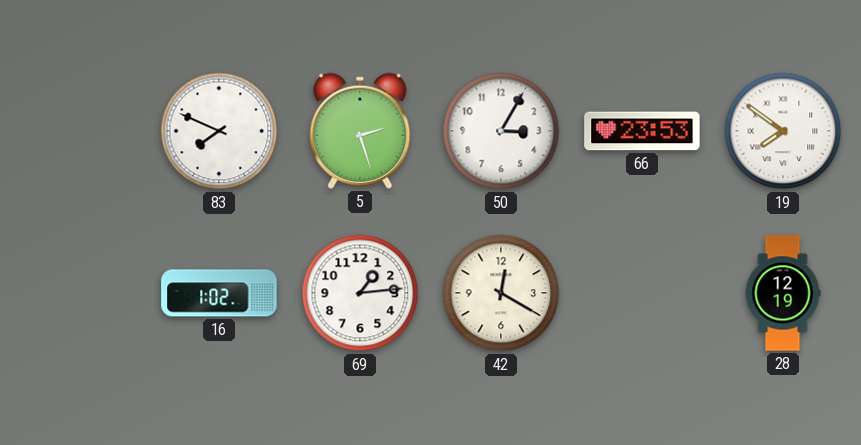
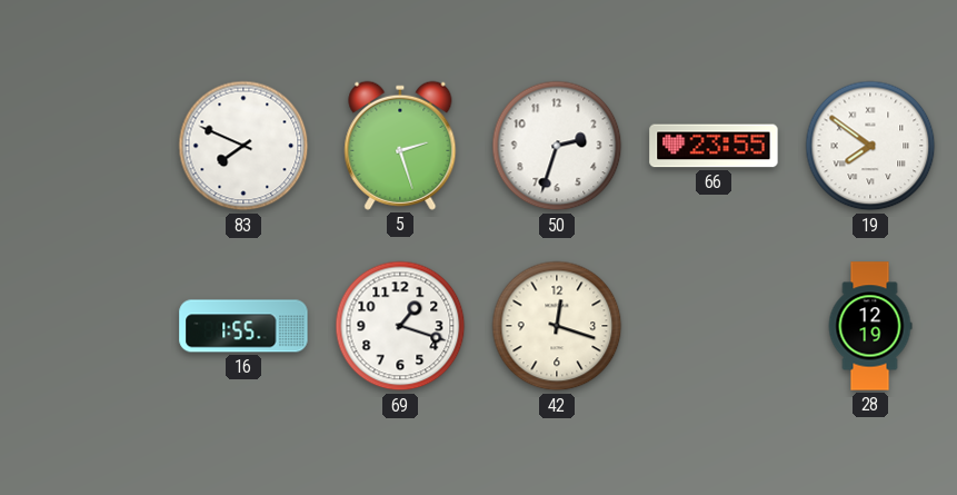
50: 3:05 -> 2:33 (557, 146)
66: 23:53 -> 23:55 (714, 146)
16: 1:02 -> 1:55 (243, 326)
69: 1:14 -> 1:18 (400, 326)
42: 12:20 -> 12:18 (557, 326)
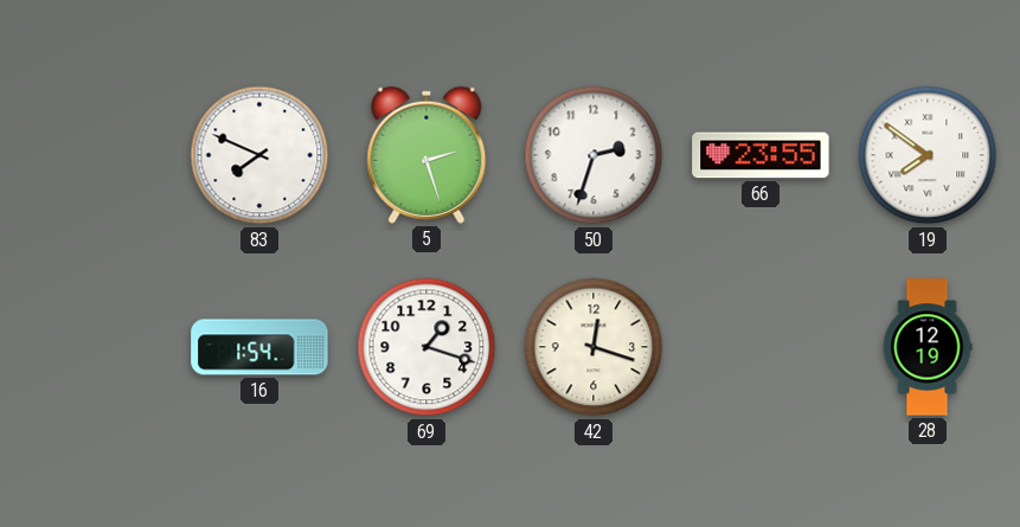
16: 1:55 -> 1:54 (259, 347)
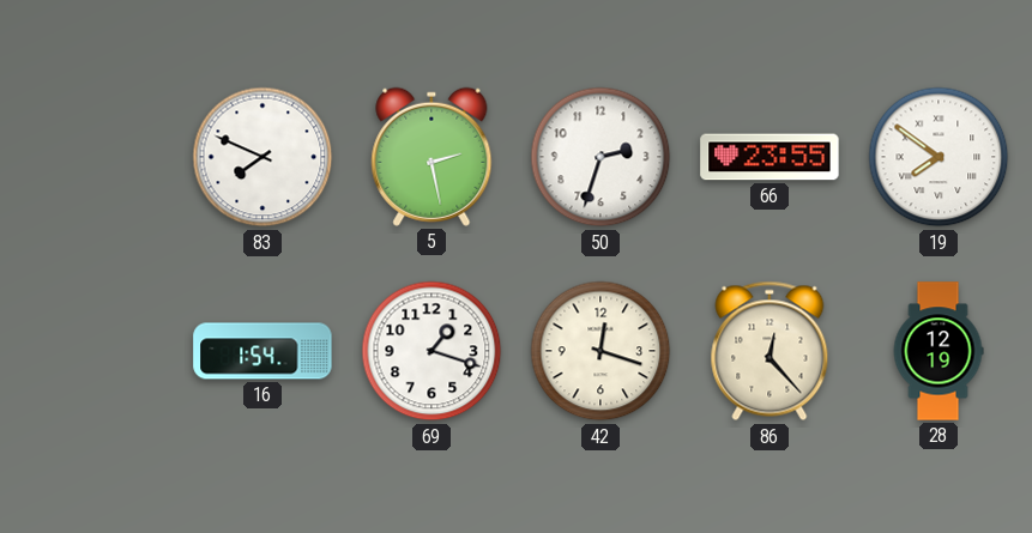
5: 2:27 -> 2:28 (431, 157)
86: none -> 12:23 (770, 351)
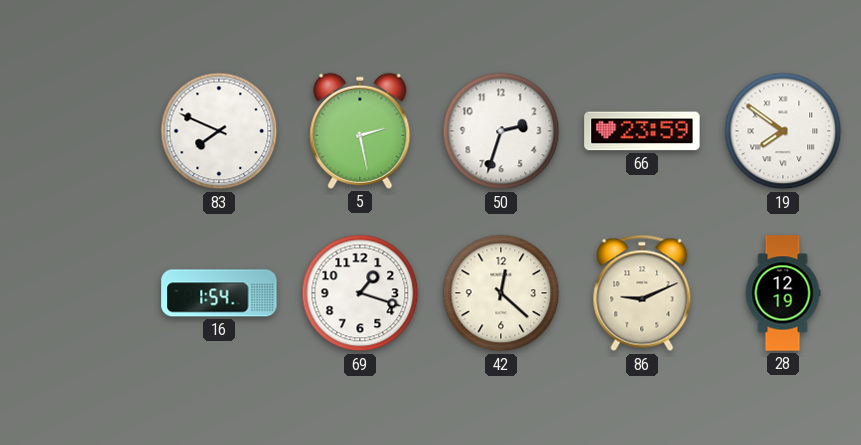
66: 23:55 -> 23:59 (642, 131)
42: 12:18 -> 12:22 (501, 293)
86: 12:23 -> 9:11 (642, 293)
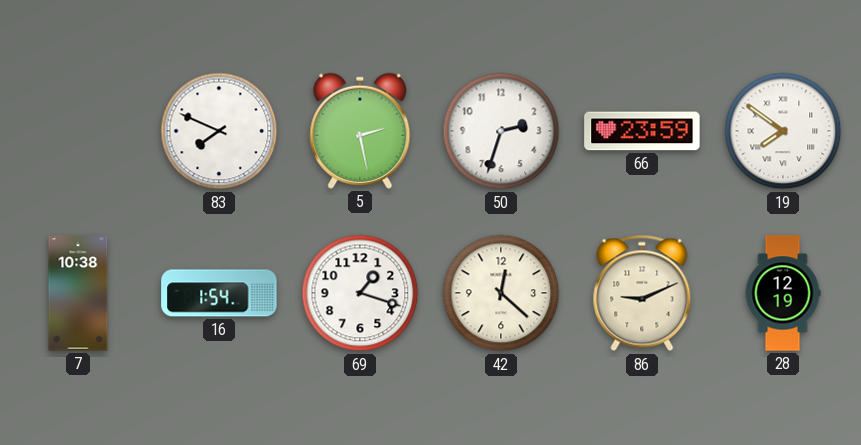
7: none -> 10:38 (78, 293)
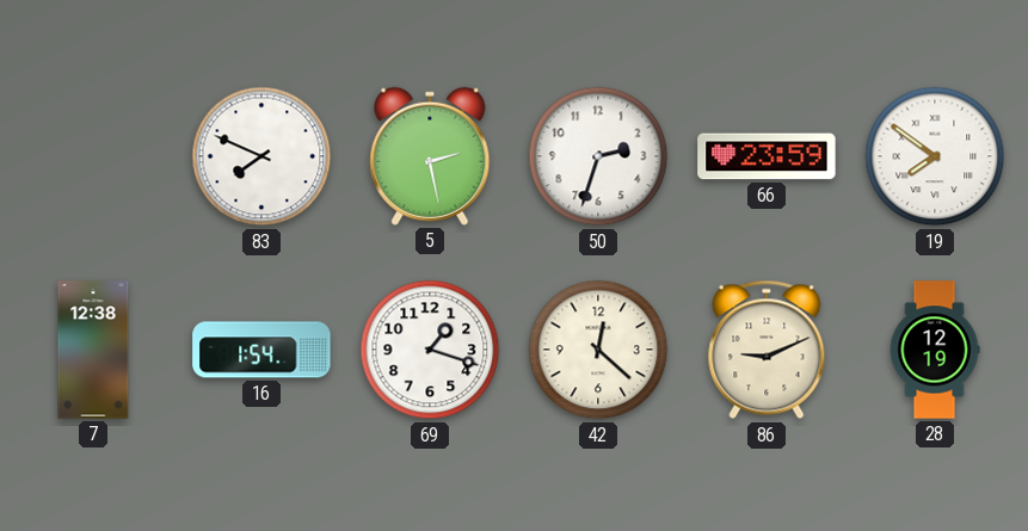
7: 10:38 -> 12:38 (93, 350)
